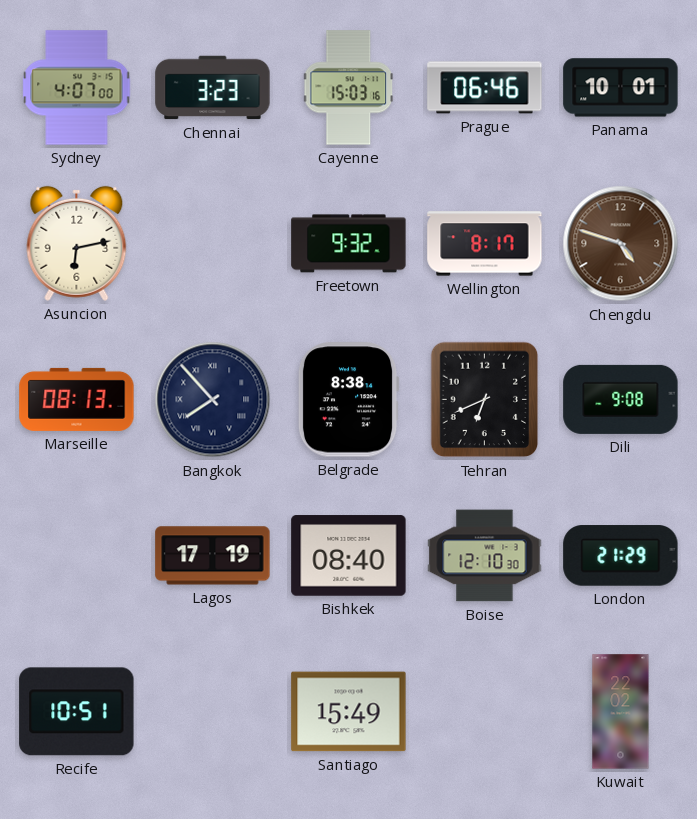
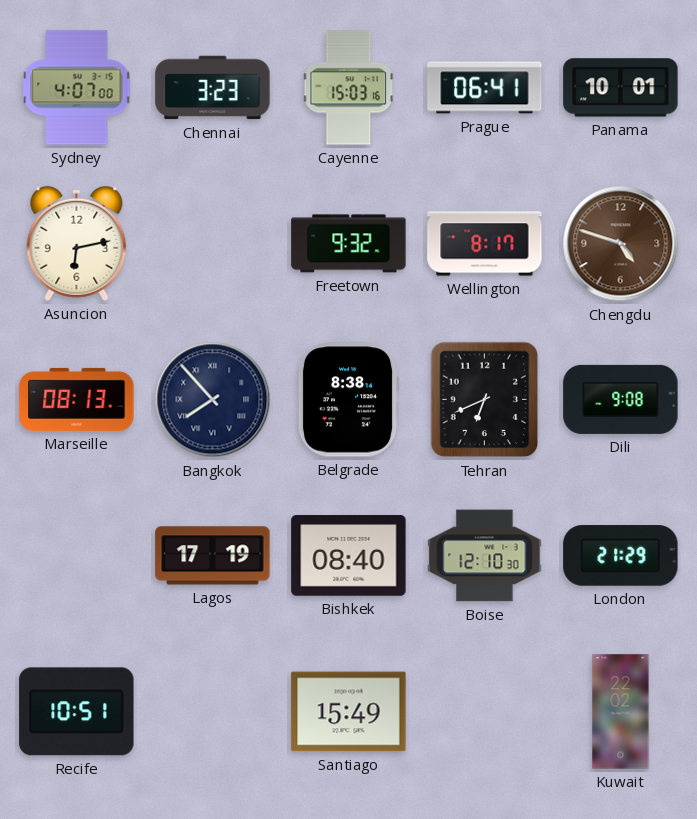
Prague: 06:46 -> 06:41 (485, 88)
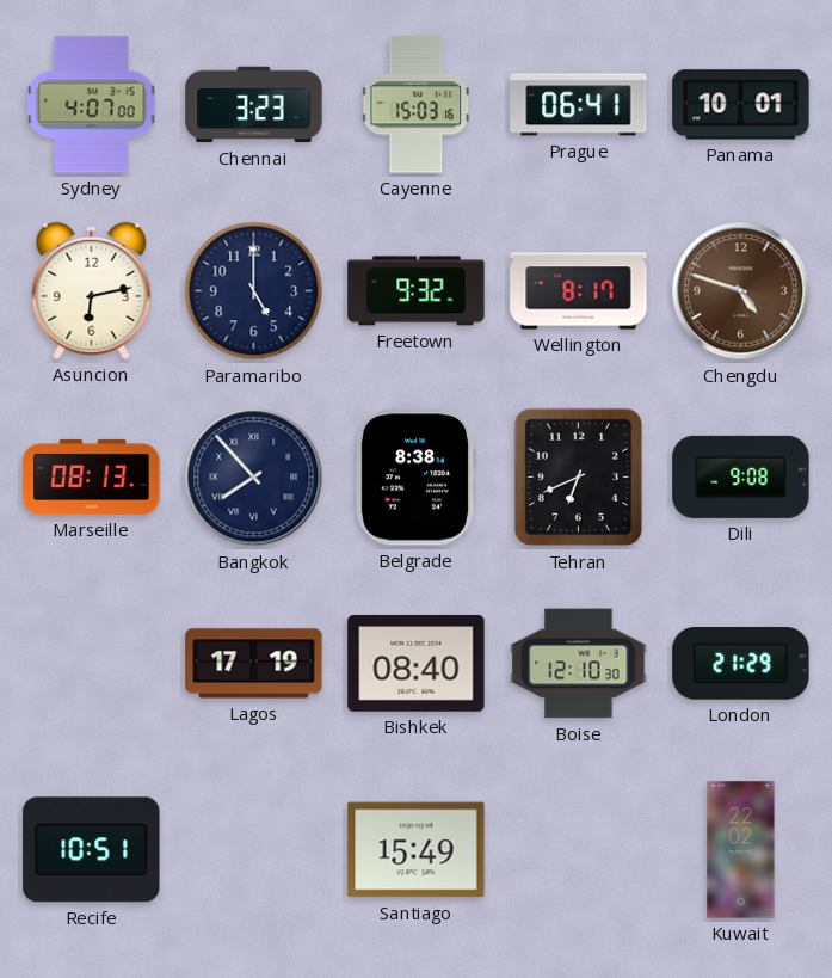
Paramaribo: none -> 5:00 (254, 291)
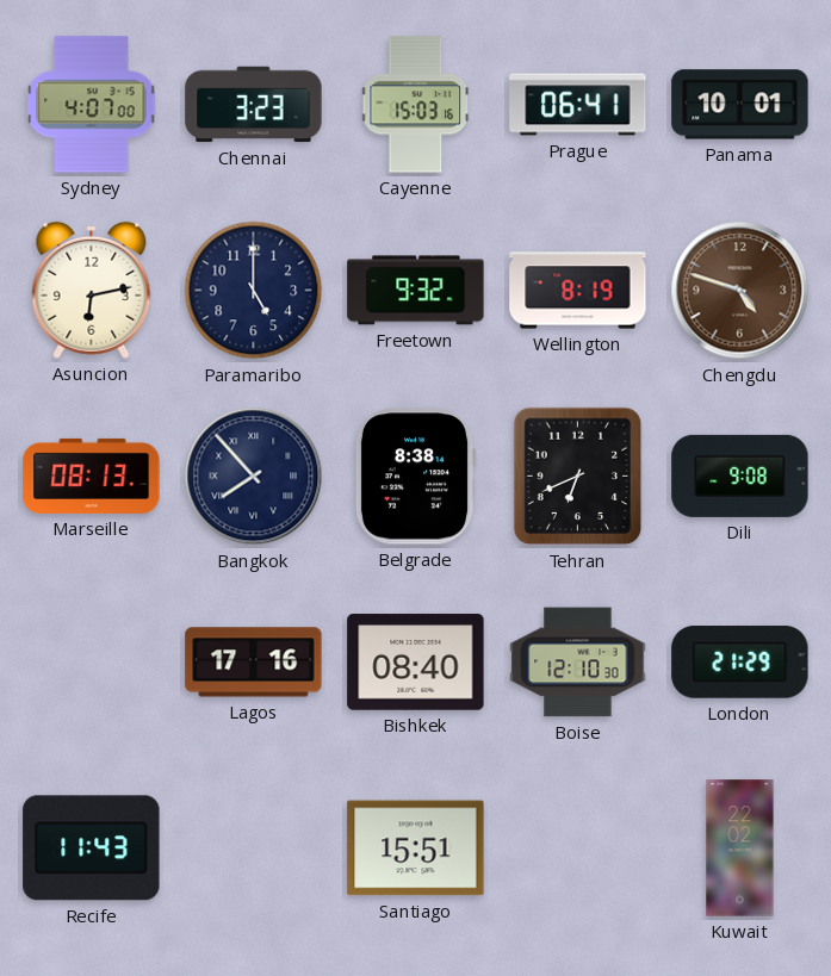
Wellington: 8:17 -> 8:19 (578, 291)
Lagos: 17:19 -> 17:16 (254, 663)
Recife: 10:51 -> 11:43 (92, 848)
Santiago: 15:49 -> 15:51 (416, 848)
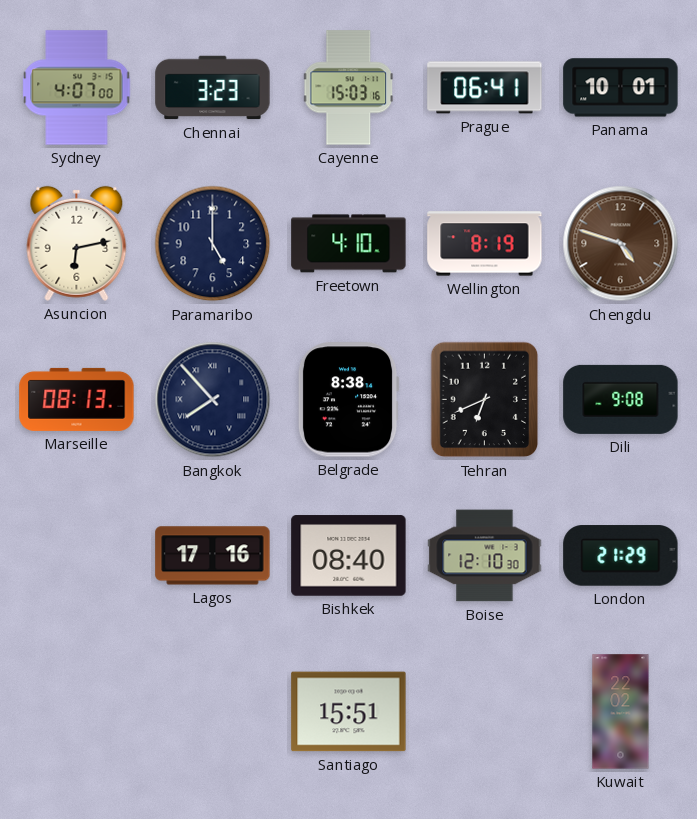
Freetown: 9:32 -> 4:10 (349, 244)
Recife: 11:43 -> none (92, 848)
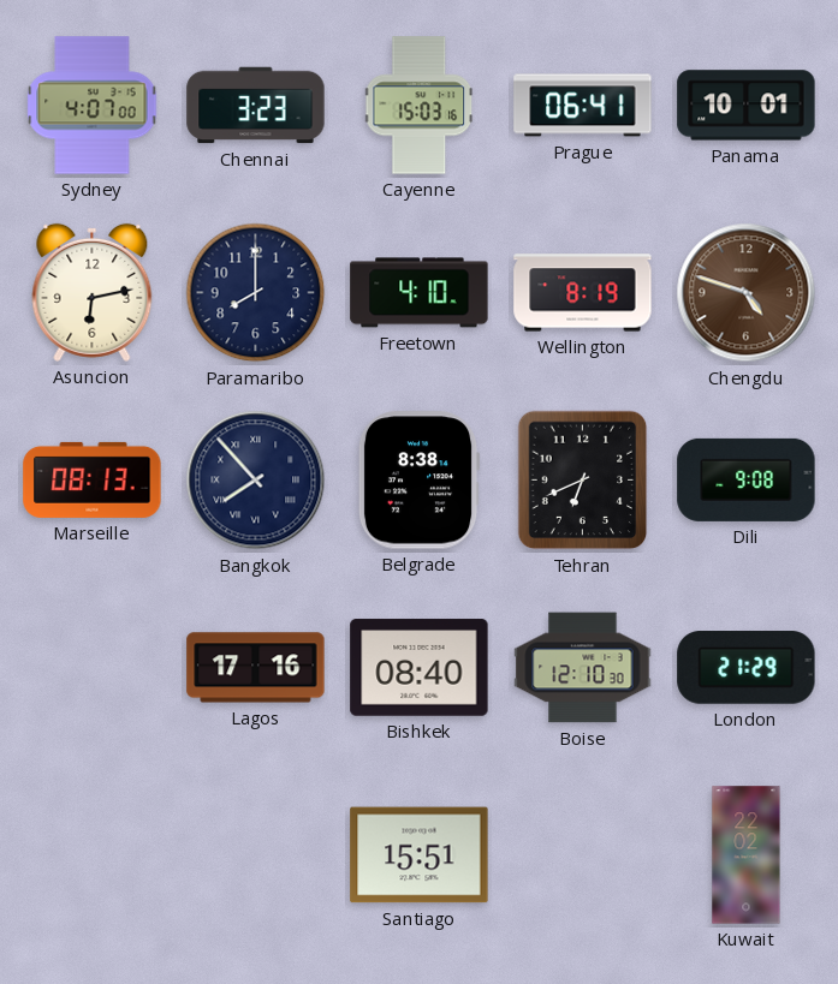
Paramaribo: 5:00 -> 8:00 (256, 293)
